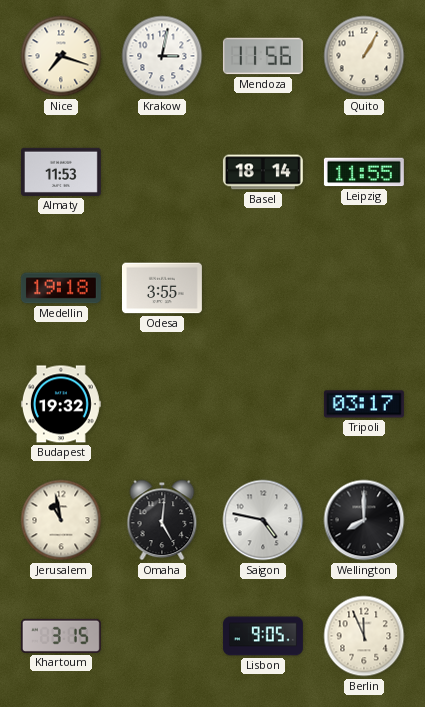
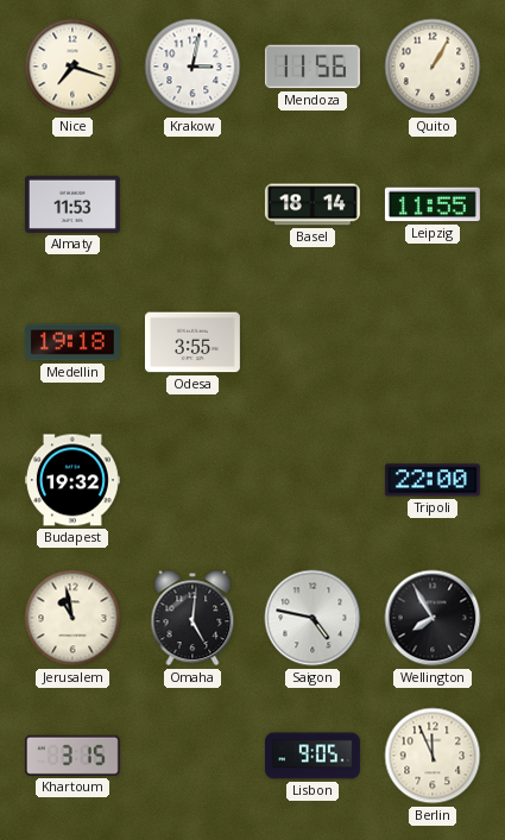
Tripoli: 03:17 -> 22:00 (433, 480)
Wellington: 8:00 -> 7:55 (433, 618)
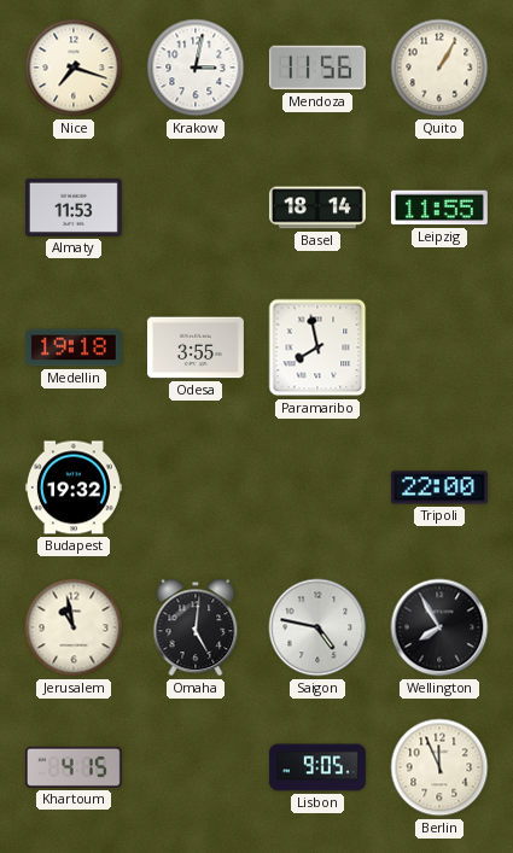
Paramaribo: none -> 7:58 (317, 347)
Khartoum: 3:15 -> 4:15 (74, 767)
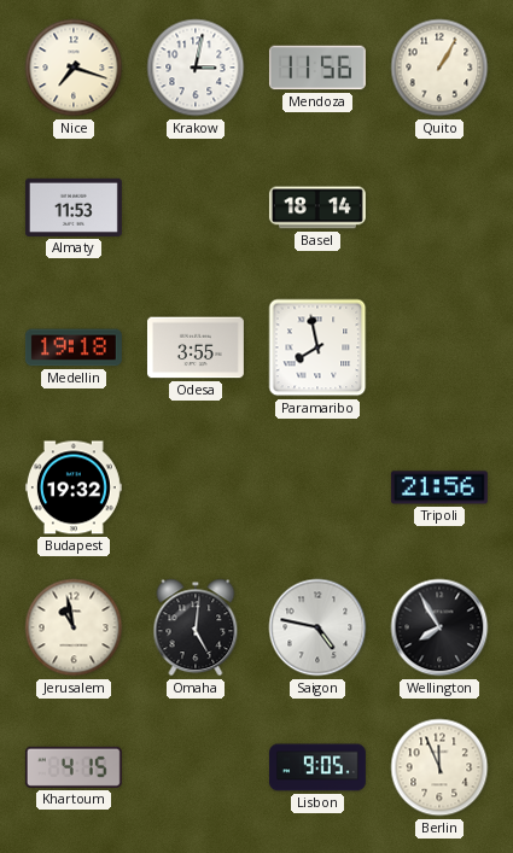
Leipzig: 11:55 -> none (439, 208)
Tripoli: 22:00 -> 21:56 (439, 487)
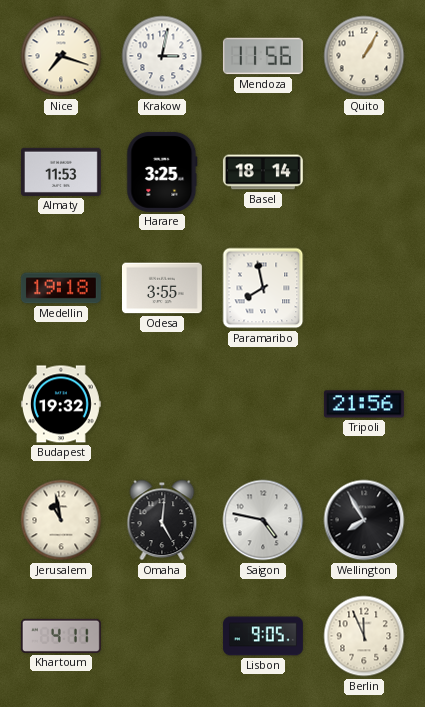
Harare: none -> 3:25 (162, 172)
Khartoum: 4:15 -> 4:11 (61, 636)
